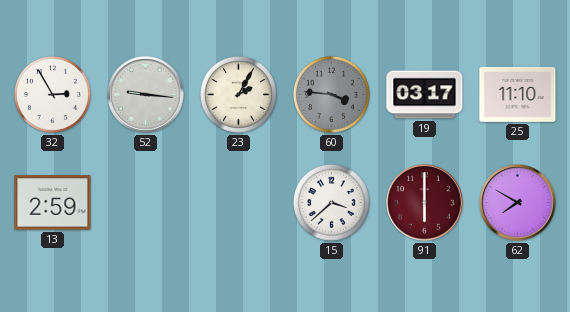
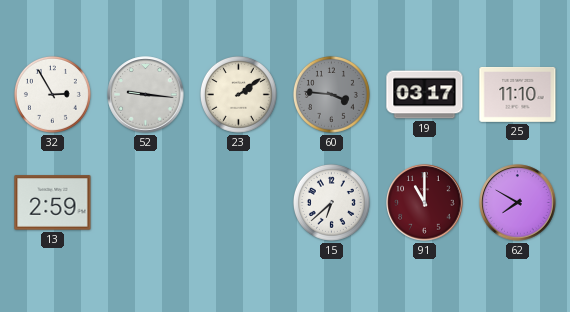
23: 2:05 -> 2:09 (238, 94)
15: 3:38 -> 6:38 (331, 202)
91: 6:00 -> 11:00 (425, 203)
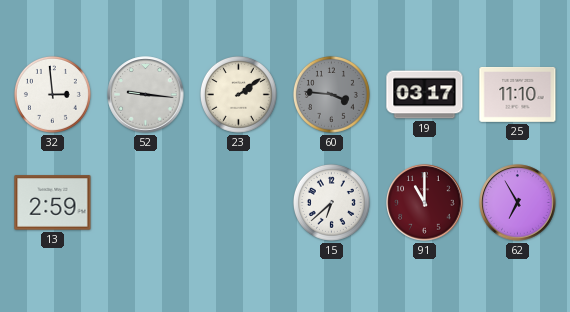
32: 2:55 -> 2:59 (52, 94)
62: 7:50 -> 6:55 (518, 203)
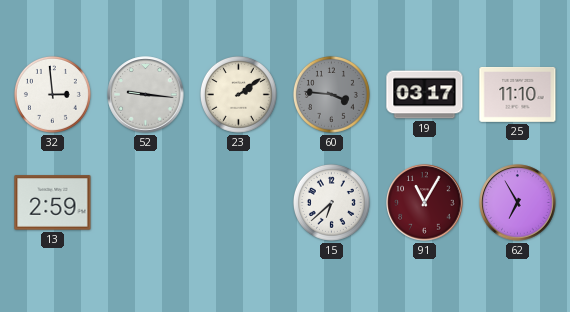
91: 11:00 -> 11:05 (425, 203)
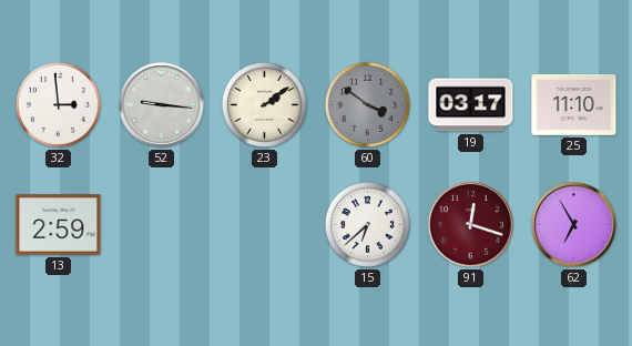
60: 3:46 -> 3:51 (367, 104)
91: 11:05 -> 12:18 (471, 225)
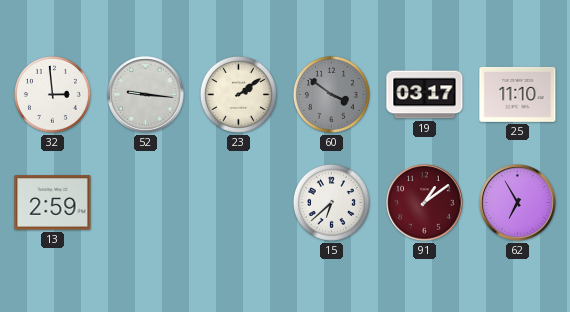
91: 12:18 -> 1:09 (425, 203)
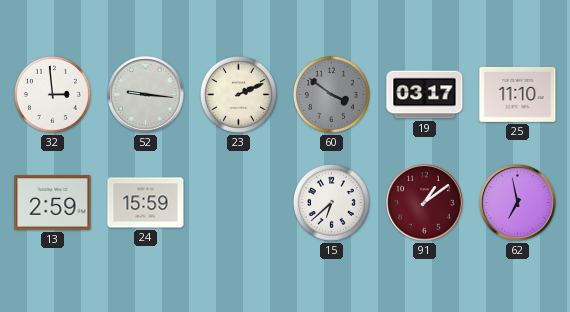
23: 2:09 -> 2:11 (238, 94)
24: none -> 15:59 (146, 203)
62: 6:55 -> 6:58 (518, 203)
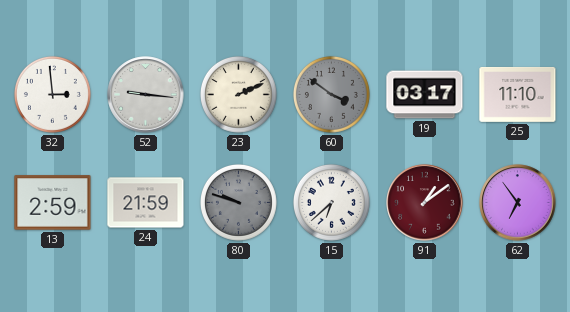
24: 15:59 -> 21:59 (146, 203)
80: none -> 9:48 (238, 202)
62: 6:58 -> 6:54 (518, 203)
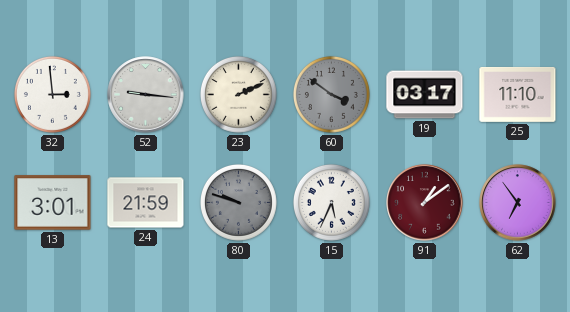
13: 2:59 -> 3:01 (53, 203)
15: 6:38 -> 5:34 (331, 202)
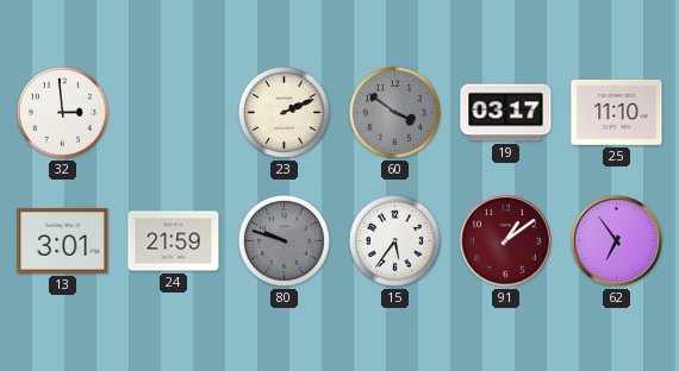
52: 9:16 -> none (146, 95)
15: 5:34 -> 5:36 (394, 240)
